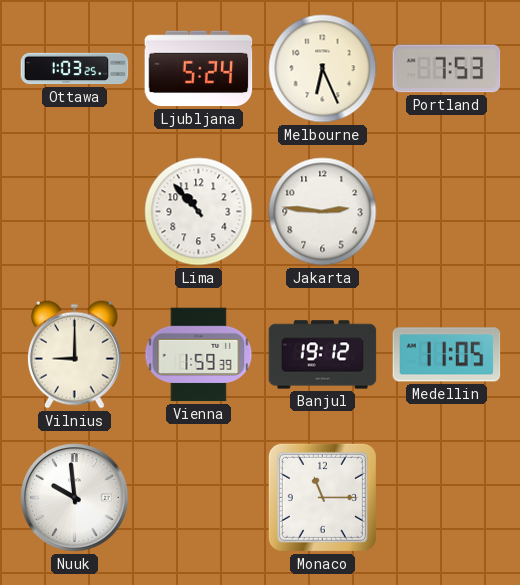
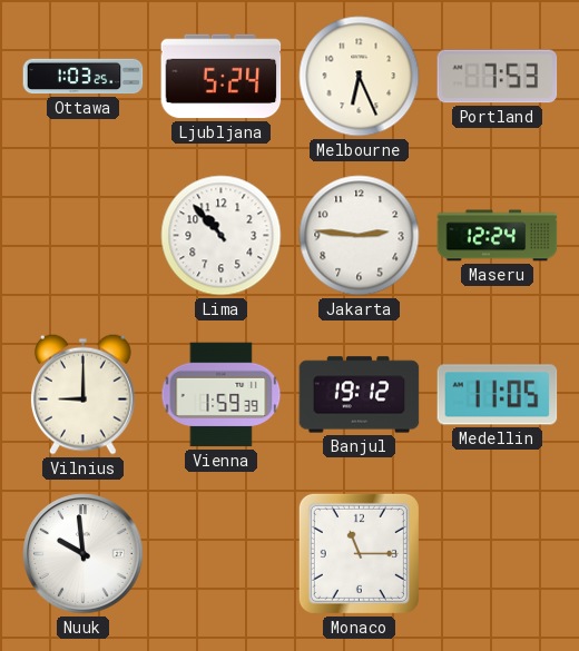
Maseru: none -> 12:24 (498, 236)
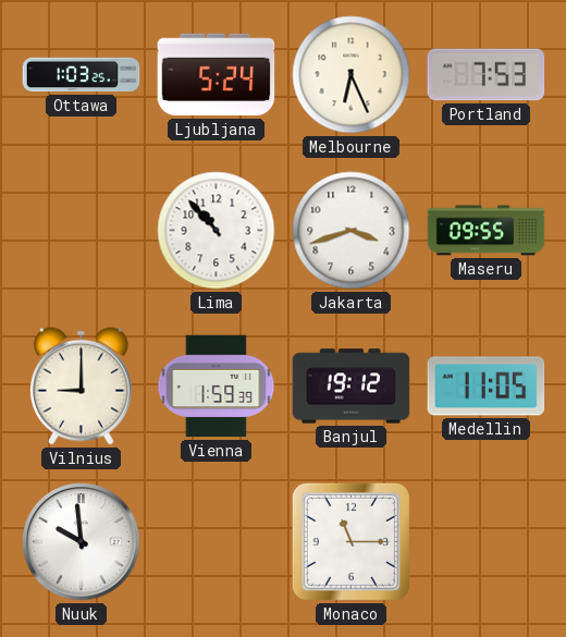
Jakarta: 2:46 -> 3:42 (352, 231)
Maseru: 12:24 -> 09:55 (487, 231)
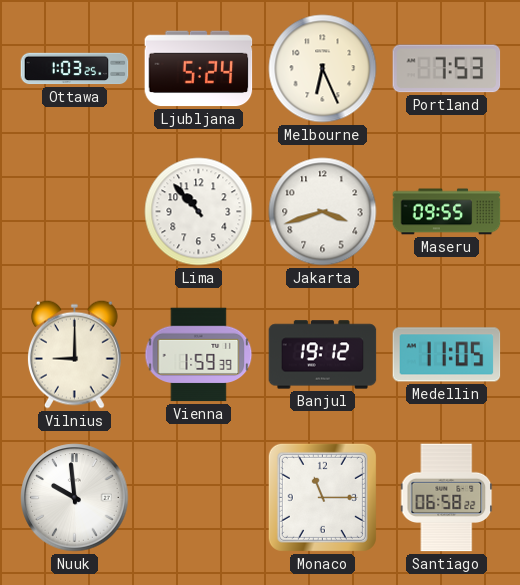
Santiago: none -> 06:58 (447, 498)
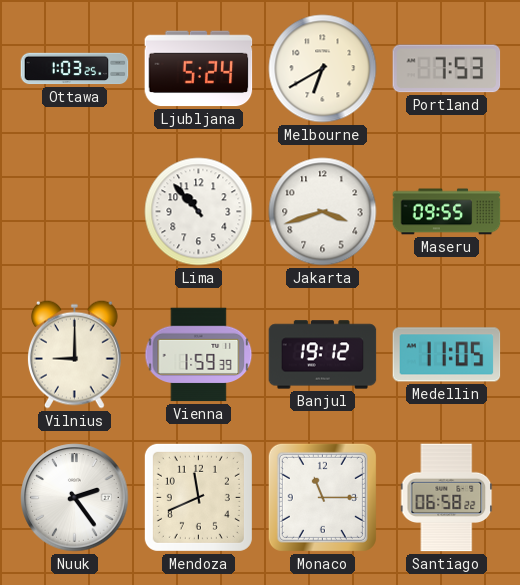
Melbourne: 6:26 -> 6:40 (323, 69)
Nuuk: 9:59 -> 2:24 (75, 498)
Mendoza: none -> 11:41 (198, 497)
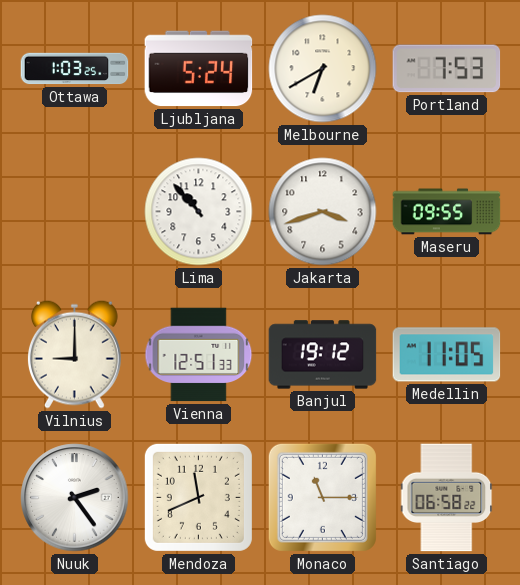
Vienna: 1:59 -> 12:51 (199, 355)
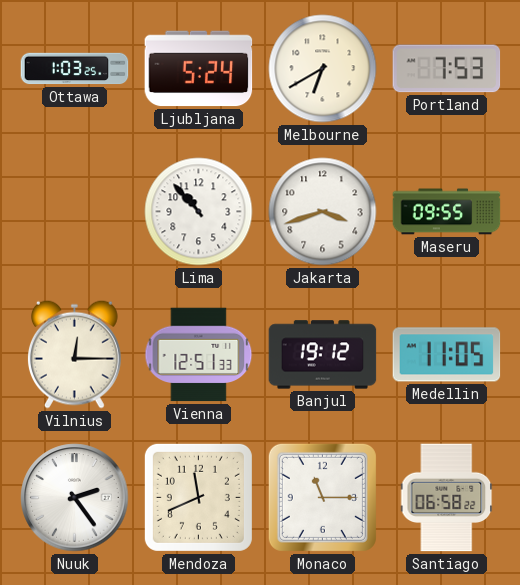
Vilnius: 9:00 -> 12:15 (74, 354)
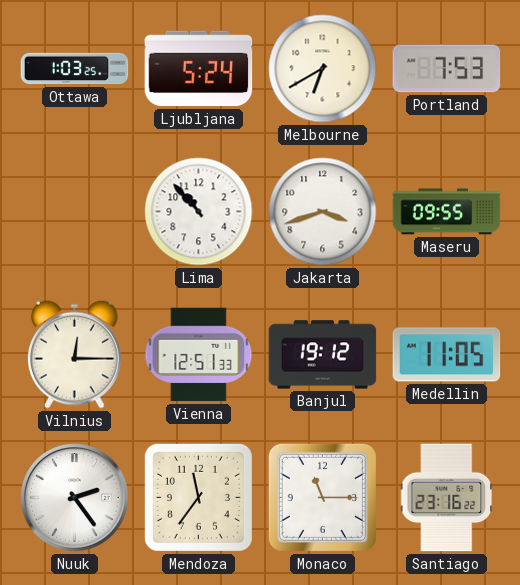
Mendoza: 11:41 -> 11:36 (198, 497)
Santiago: 06:58 -> 23:16 (447, 498)
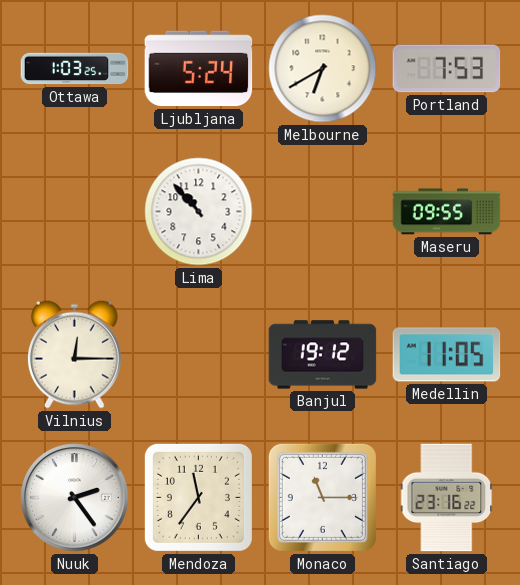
Jakarta: 3:42 -> none (323, 212)
Vienna: 12:51 -> none (199, 355)
